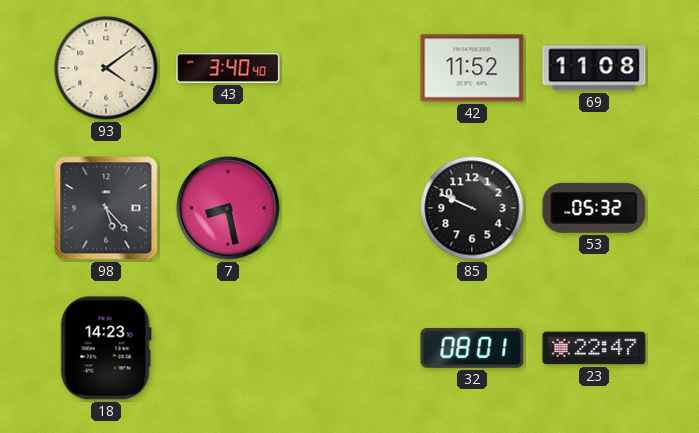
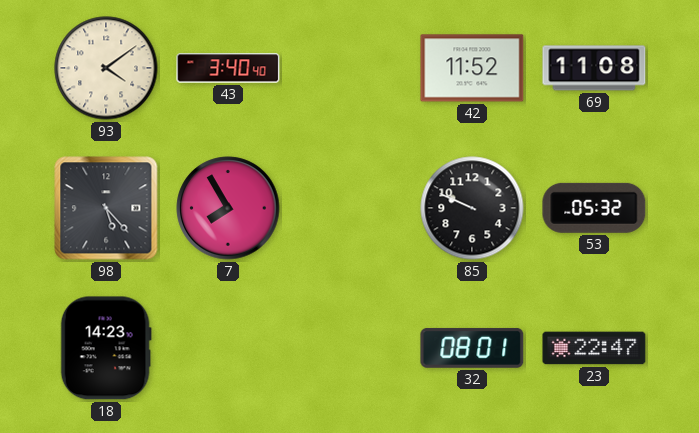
7: 8:28 -> 7:55 (228, 208)
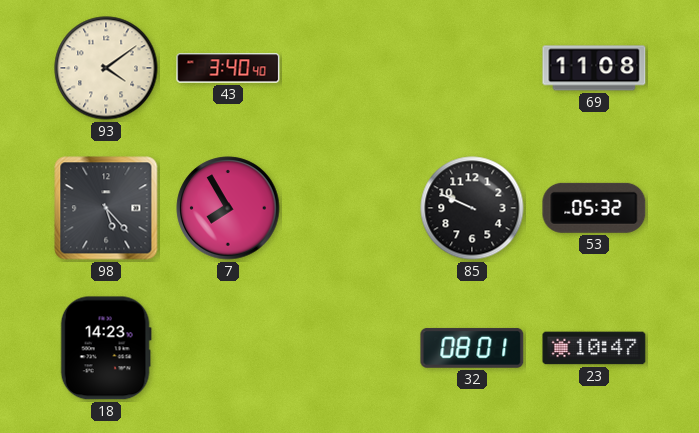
42: 11:52 -> none (472, 68)
23: 22:47 -> 10:47 (594, 348)
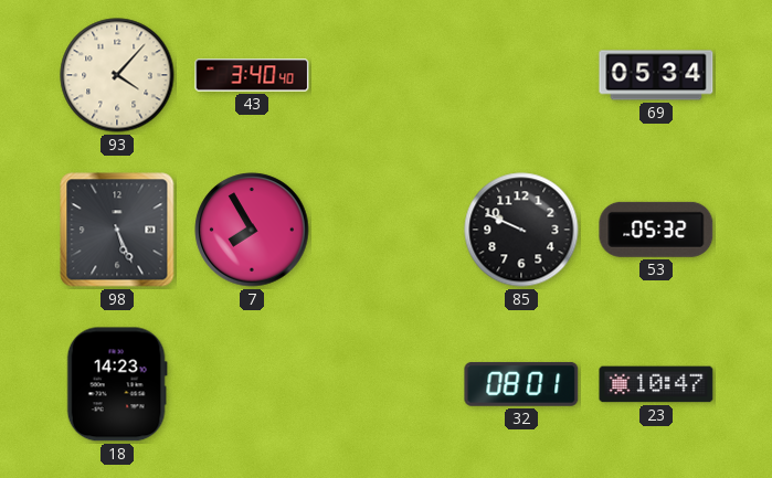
93: 4:09 -> 4:07 (117, 75)
69: 11:08 -> 05:34 (656, 75)
98: 5:23 -> 5:26 (117, 230)
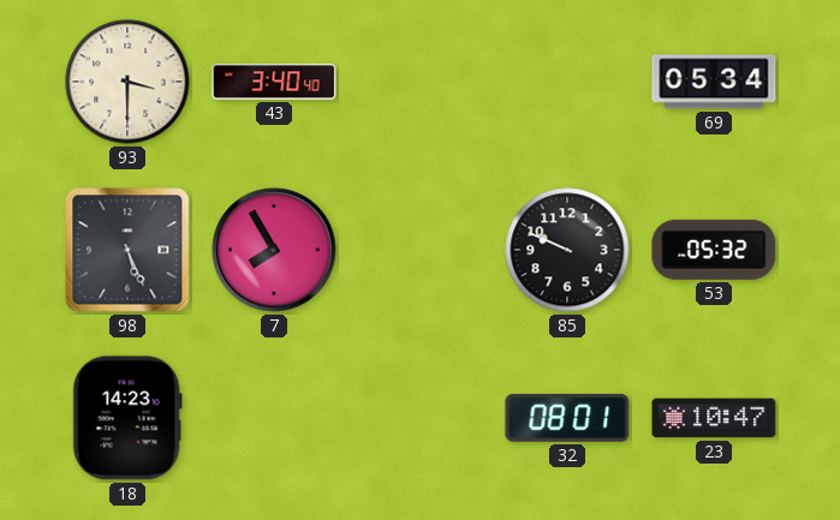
93: 4:07 -> 3:30 (127, 82)
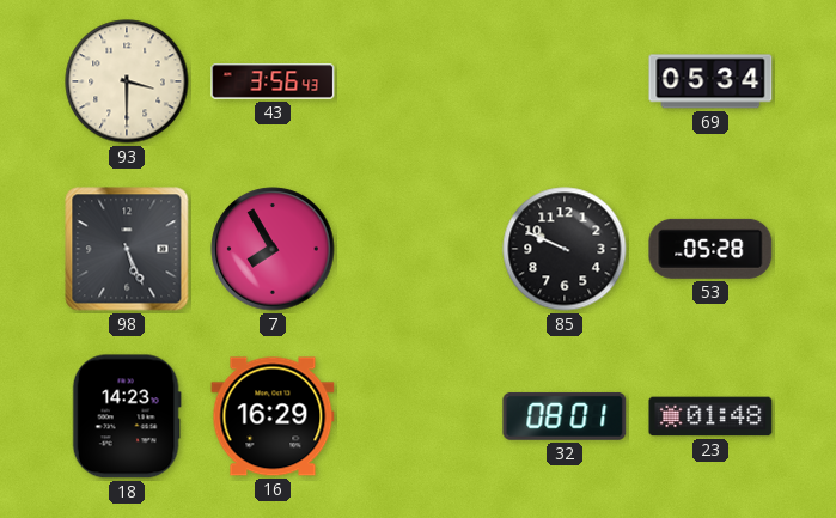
43: 3:40 -> 3:56 (273, 81)
53: 05:32 -> 05:28 (710, 249)
16: none -> 16:29 (273, 416)
23: 10:47 -> 01:48 (710, 416)
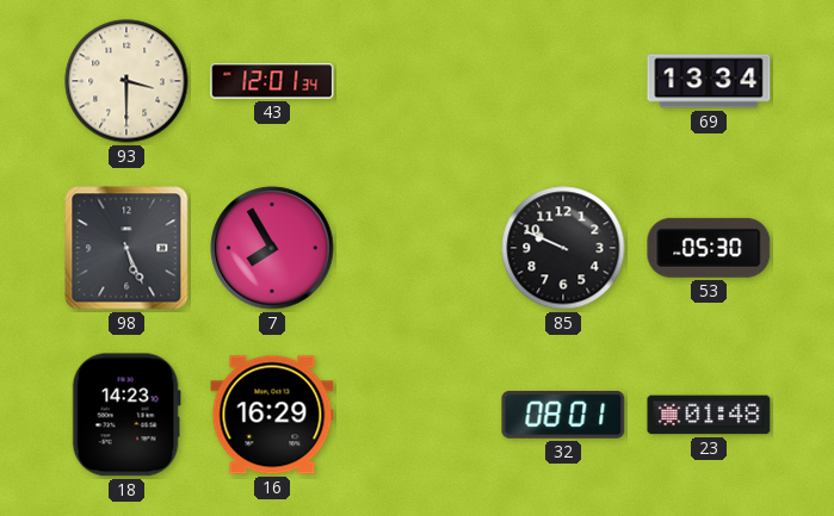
43: 3:56 -> 12:01 (272, 81)
69: 05:34 -> 13:34 (709, 81)
53: 05:28 -> 05:30 (709, 248)
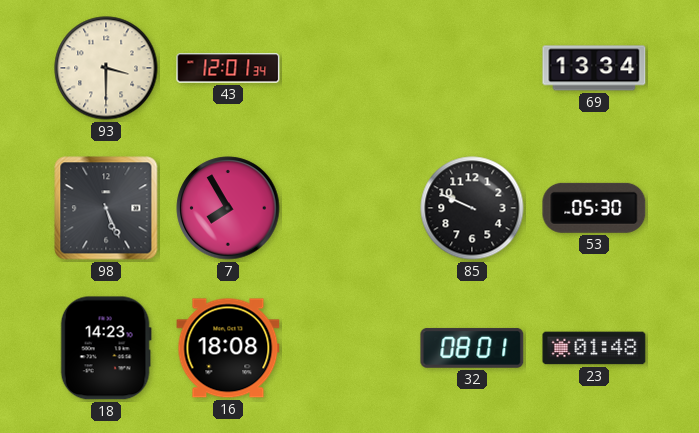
16: 16:29 -> 18:08 (228, 348)
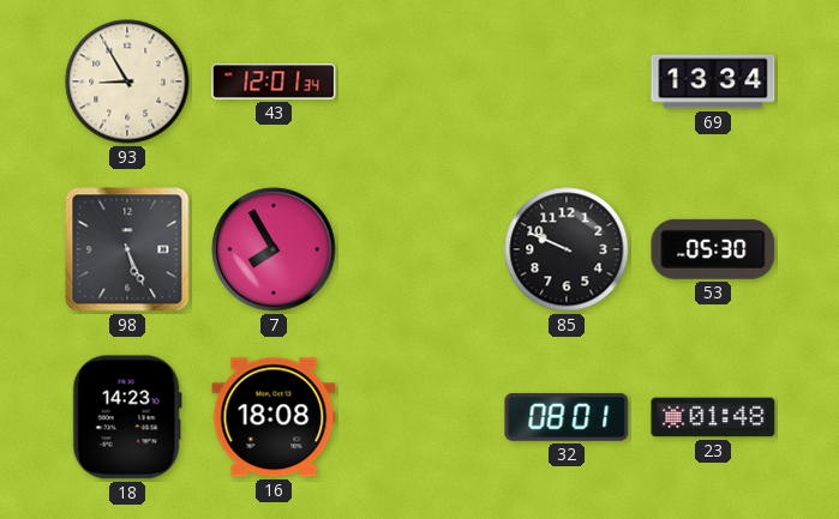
93: 3:30 -> 8:55 (127, 82)
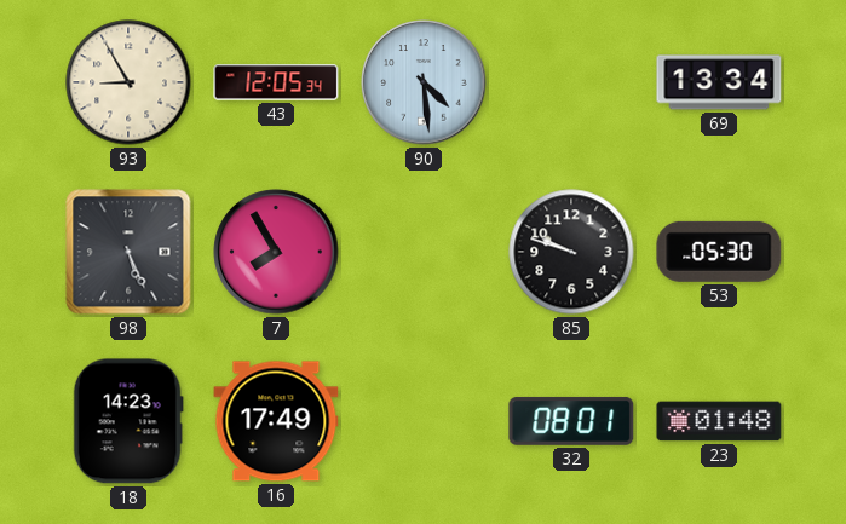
43: 12:01 -> 12:05 (276, 82)
90: none -> 4:29 (424, 82)
85: 9:49 -> 9:48 (571, 252)
16: 18:08 -> 17:49 (276, 421)
